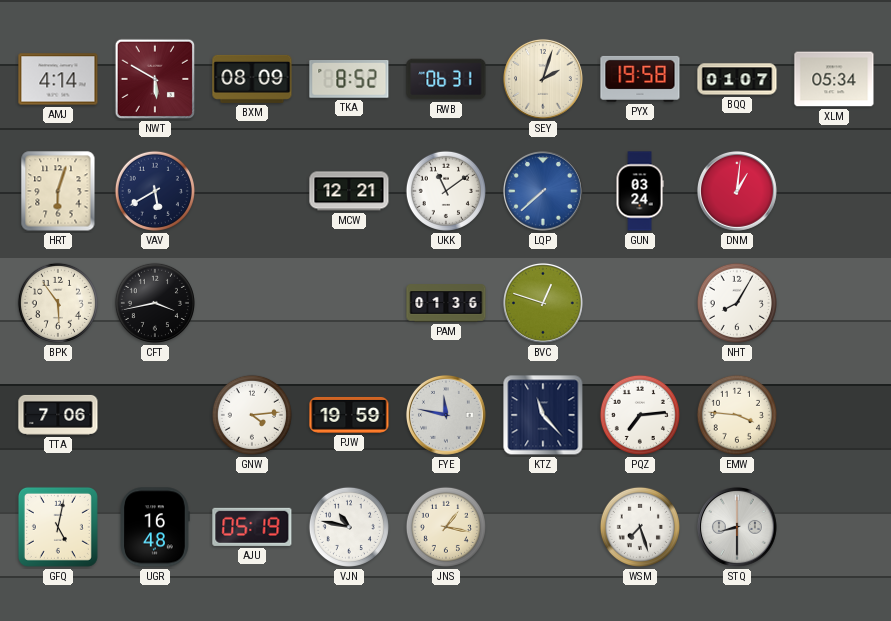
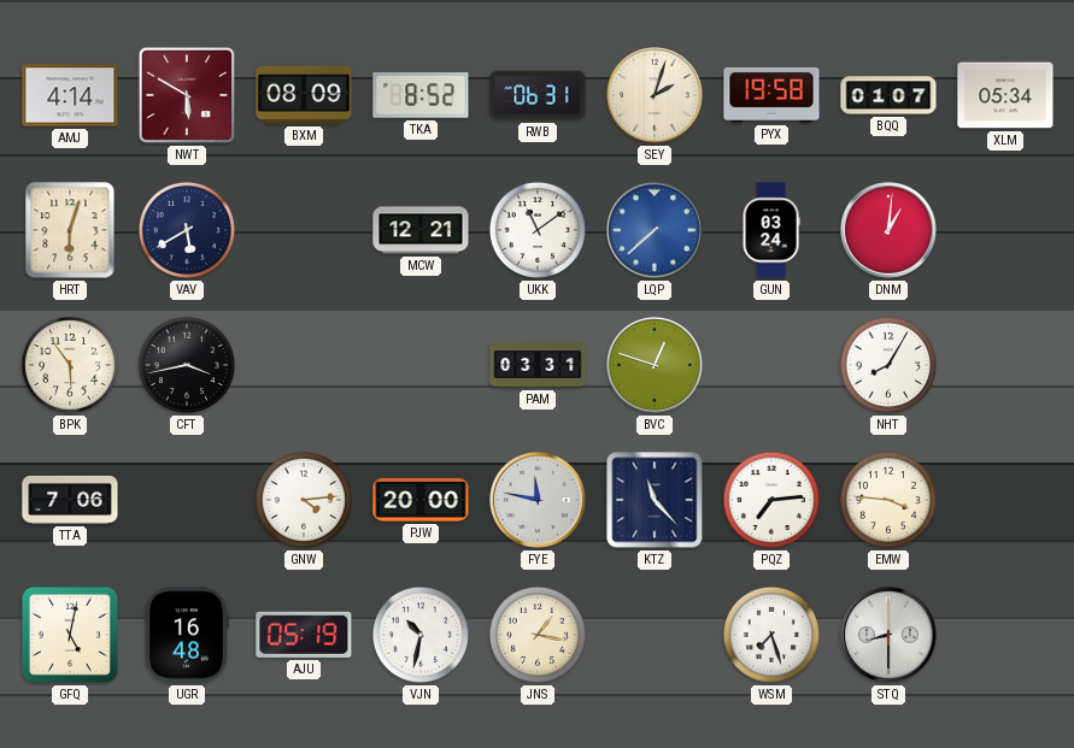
PAM: 01:36 -> 03:31 (538, 365)
PJW: 19:59 -> 20:00 (421, 500)
VJN: 10:47 -> 10:32 (421, 635)
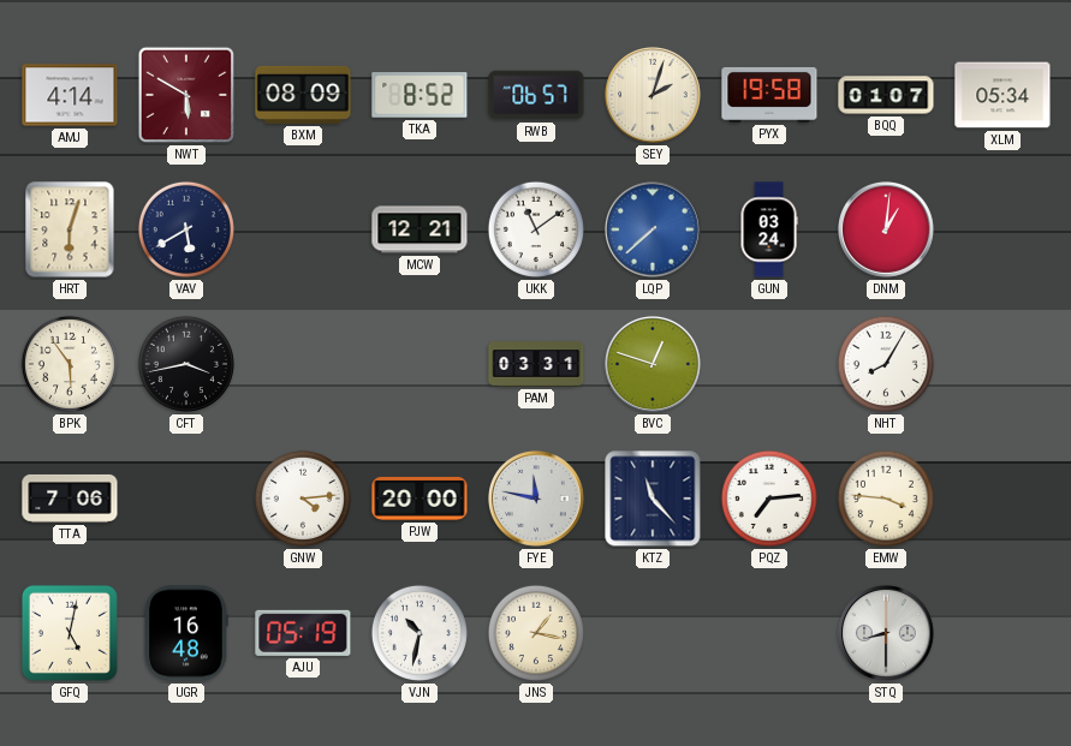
RWB: 06:31 -> 06:57 (536, 95)
WSM: 7:27 -> none (771, 635)
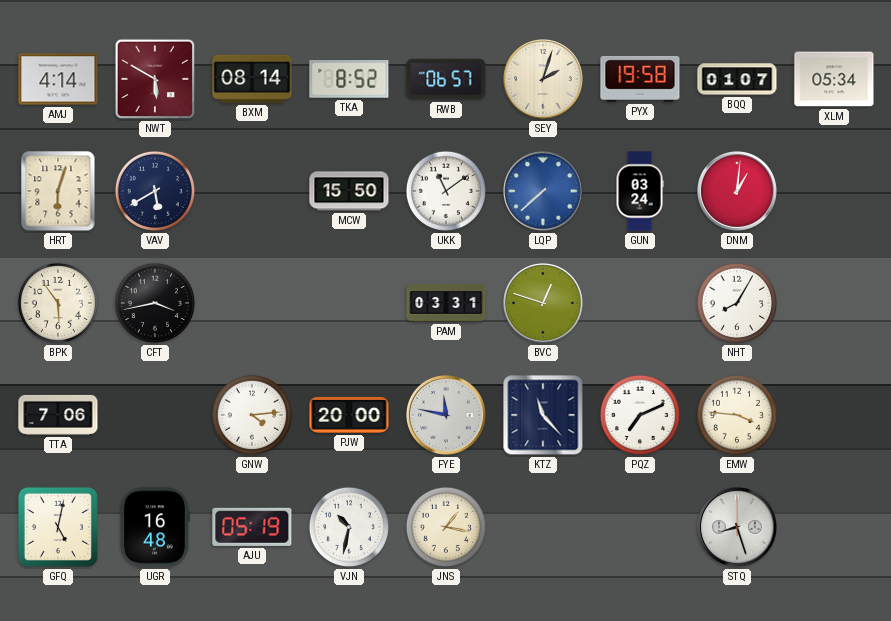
BXM: 08:09 -> 08:14 (252, 79)
MCW: 12:21 -> 15:50 (349, 191)
PQZ: 7:14 -> 7:11 (640, 415)
STQ: 8:30 -> 8:27 (737, 527)
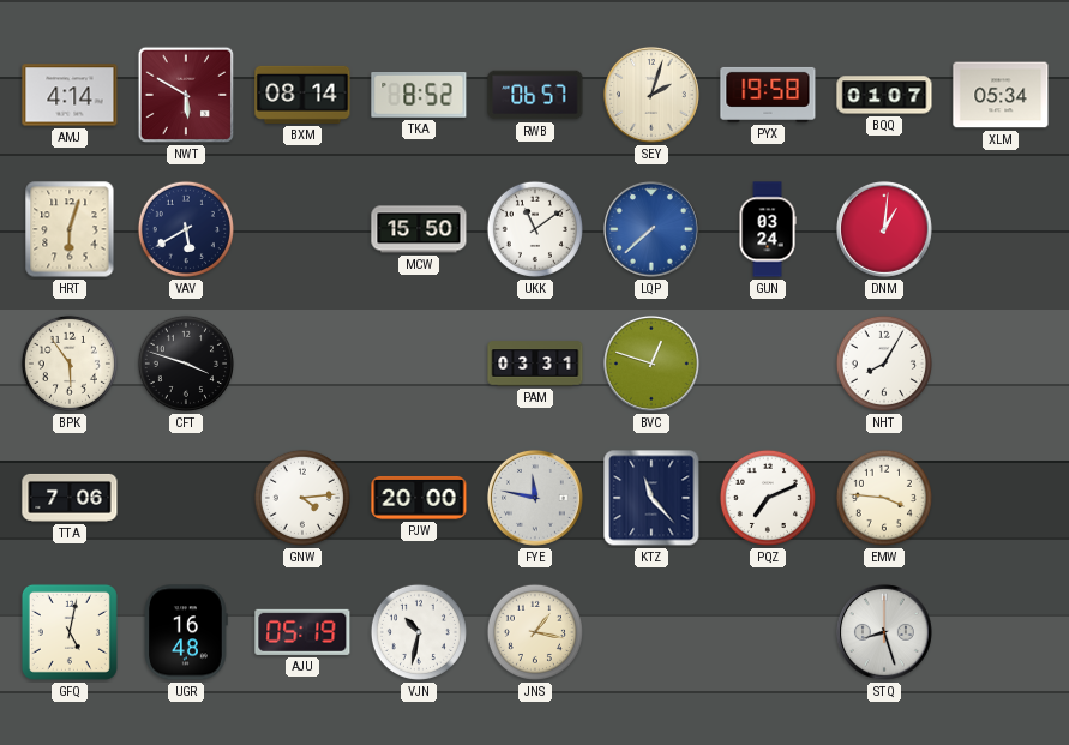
CFT: 3:43 -> 3:48 (186, 364)
